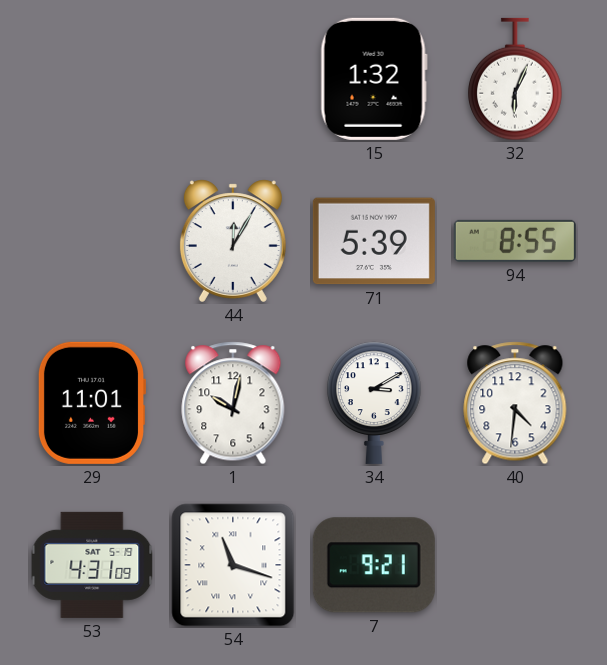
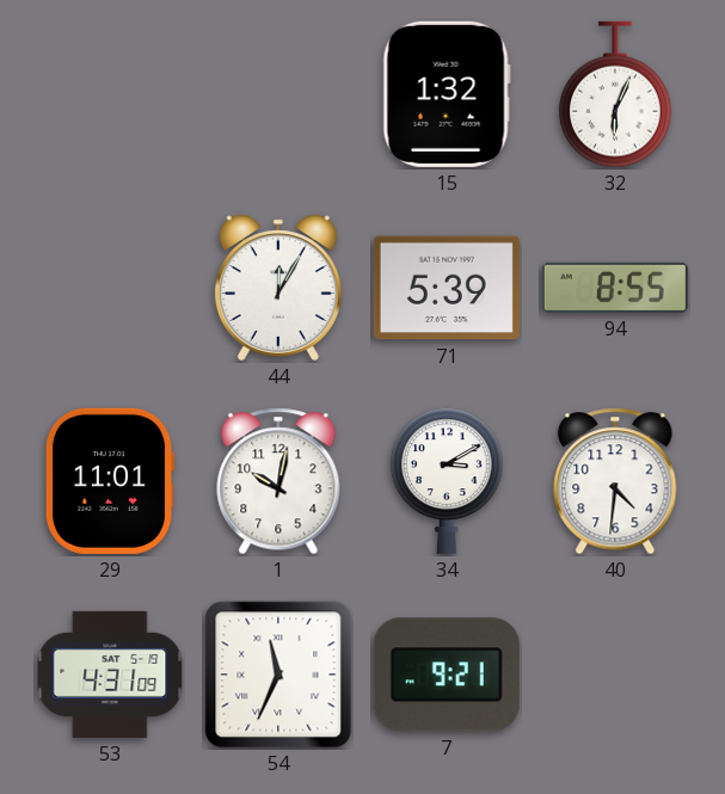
54: 11:18 -> 11:34 (278, 675)
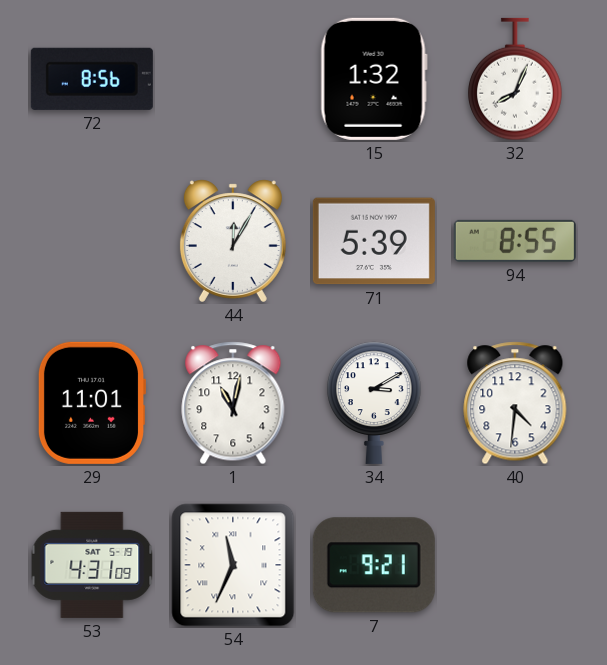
72: none -> 8:56 (92, 79)
32: 6:04 -> 8:04 (516, 79)
1: 10:02 -> 11:02 (233, 403)
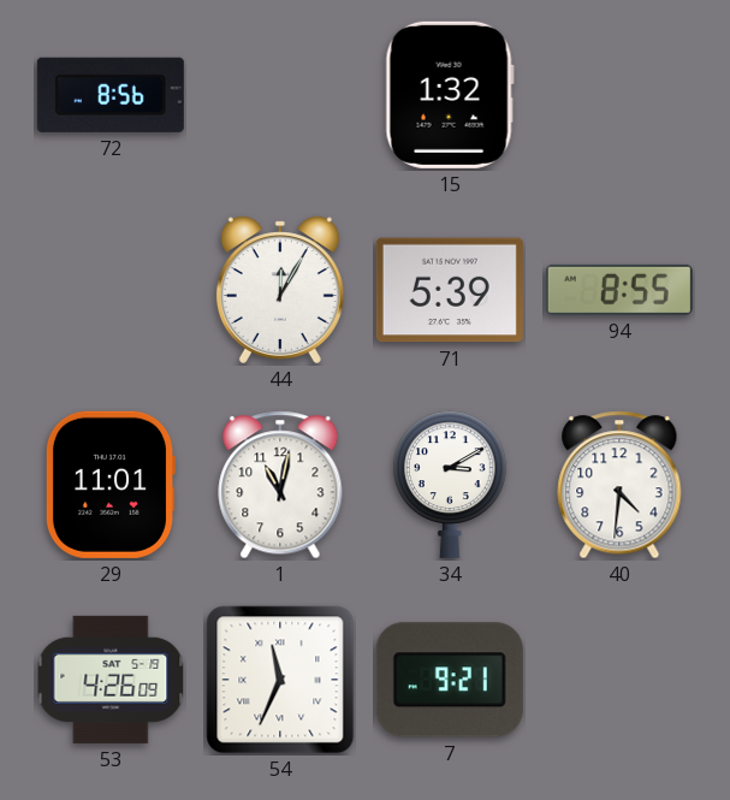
32: 8:04 -> none (516, 79)
53: 4:31 -> 4:26 (111, 680)
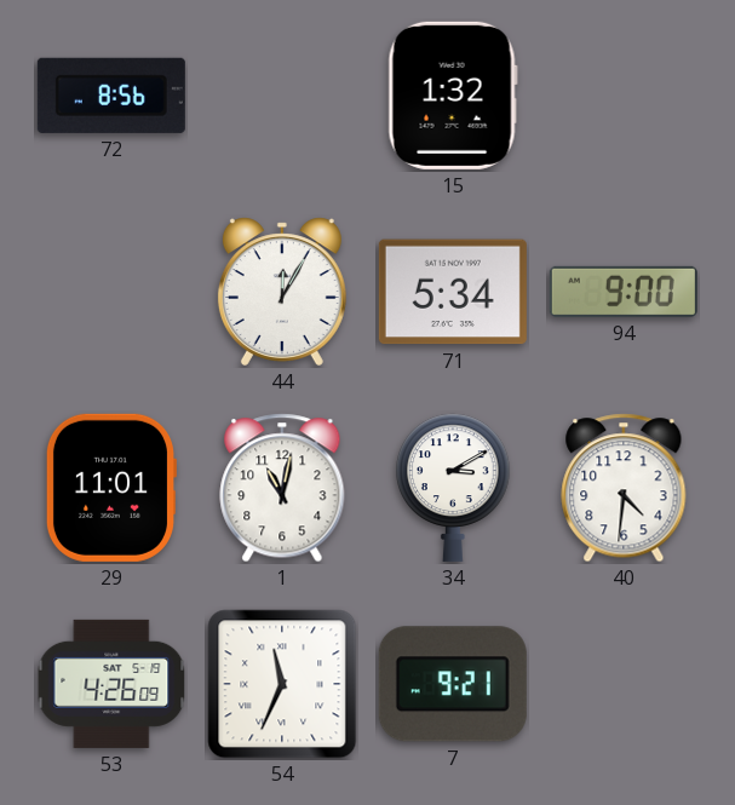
71: 5:39 -> 5:34 (453, 292)
94: 8:55 -> 9:00 (624, 292)
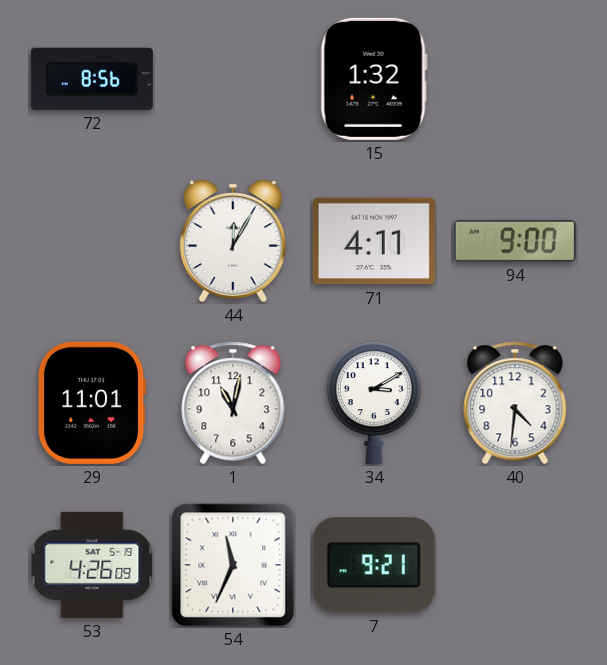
71: 5:34 -> 4:11 (374, 241)
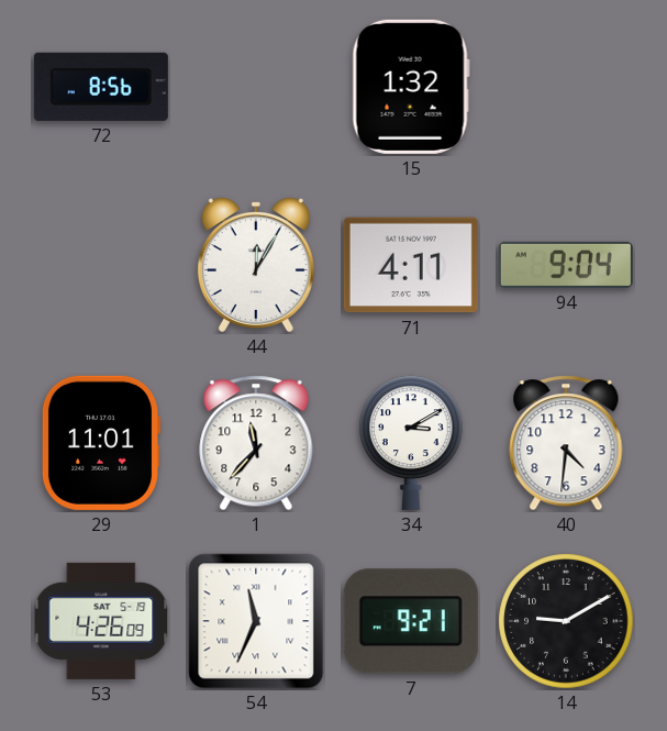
94: 9:00 -> 9:04 (566, 265)
1: 11:02 -> 11:37 (256, 443)
14: none -> 9:10 (566, 621)
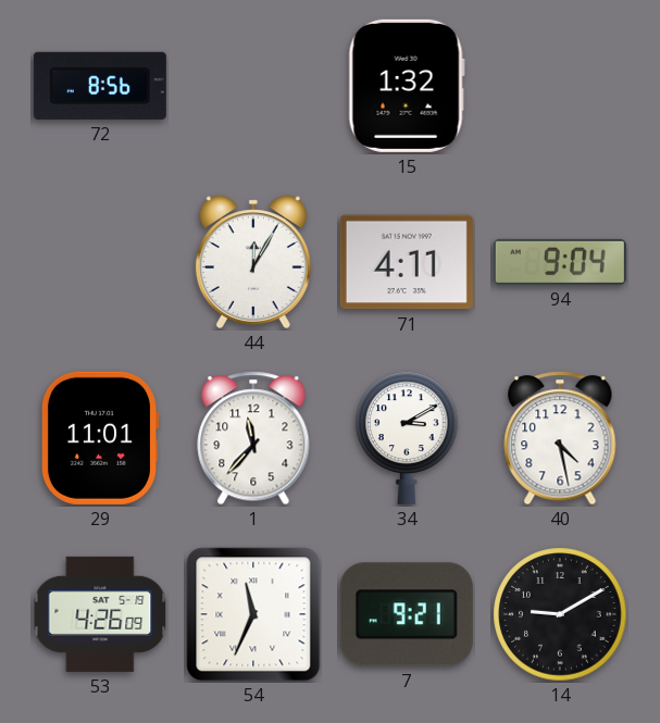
40: 4:31 -> 4:28 (560, 438)
